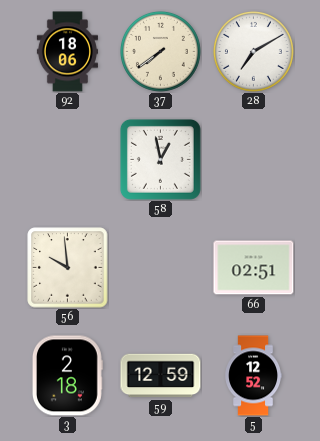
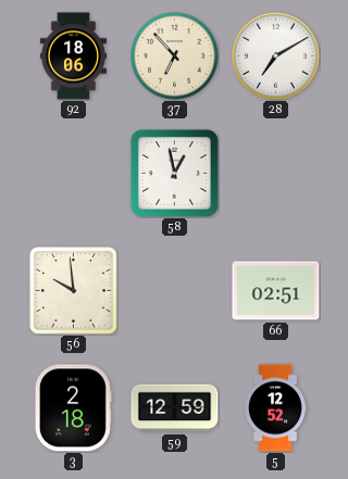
37: 7:39 -> 6:53 (174, 55)
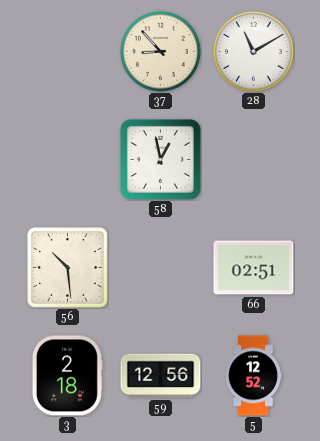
92: 18:06 -> none (73, 56)
37: 6:53 -> 8:53 (160, 51)
28: 7:10 -> 11:10 (253, 51)
56: 9:59 -> 10:29 (68, 268)
59: 12:59 -> 12:56 (161, 376)
